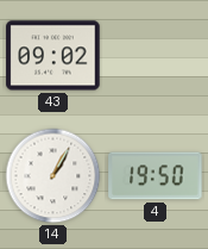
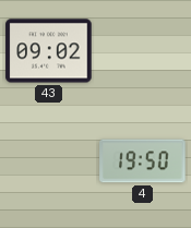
14: 1:05 -> none (53, 176)
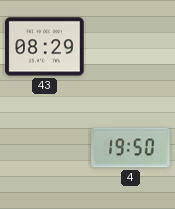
43: 09:02 -> 08:29 (45, 47)
